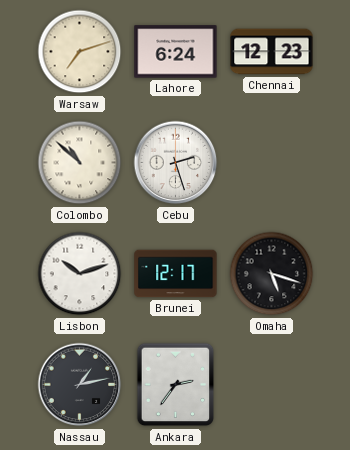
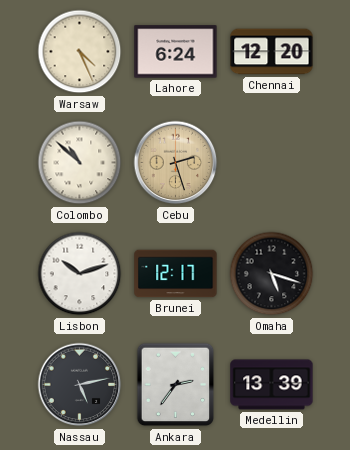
Warsaw: 7:12 -> 4:26 (80, 52)
Chennai: 12:23 -> 12:20 (272, 52)
Cebu dial: white -> champagne (176, 163)
Nassau: 1:13 -> 5:13 (80, 385)
Medellin: none -> 13:39 (272, 385)
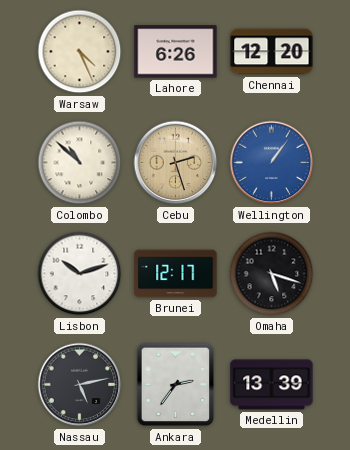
Lahore: 6:24 -> 6:26 (176, 52)
Wellington: none -> 1:06 (272, 163)
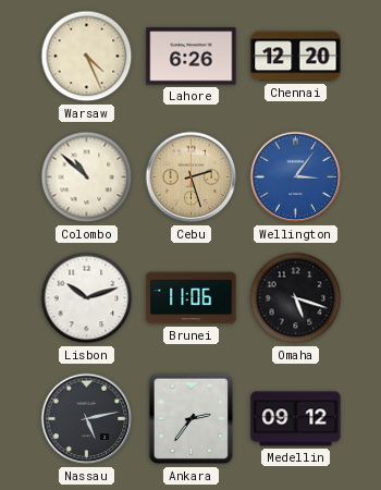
Wellington: 1:06 -> 3:06 (296, 177)
Brunei: 12:17 -> 11:06 (192, 298)
Medellin: 13:39 -> 09:12 (296, 419)
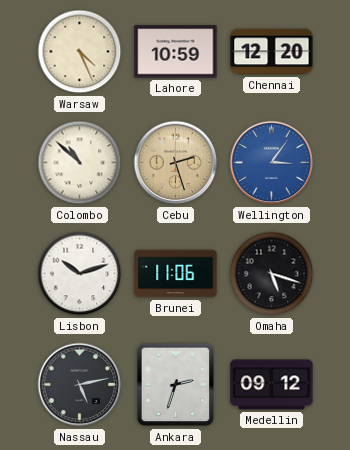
Lahore: 6:26 -> 10:59 (176, 52)
Ankara: 2:36 -> 2:33 (176, 385)
